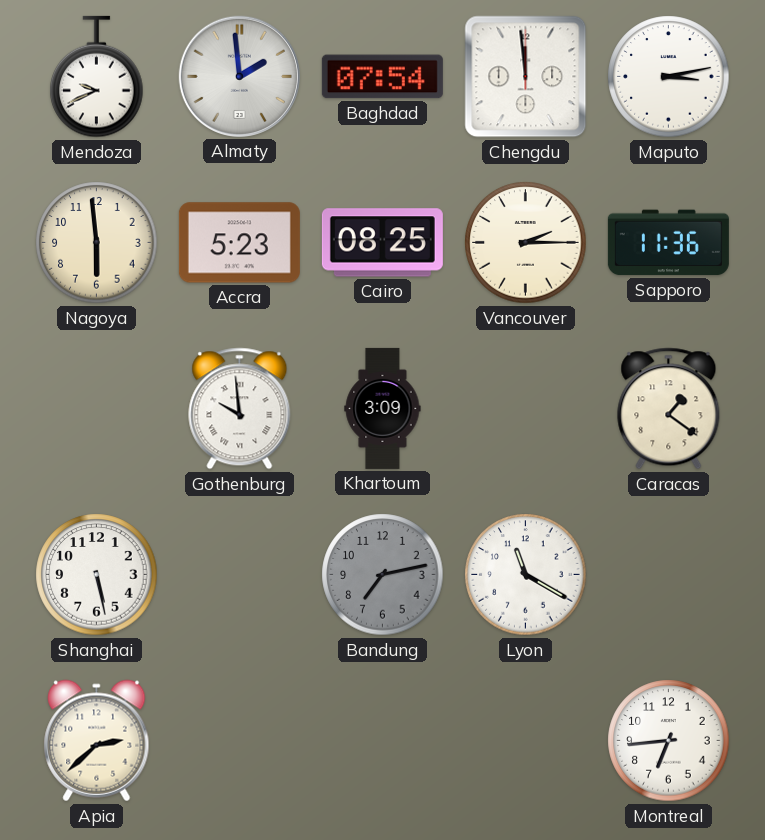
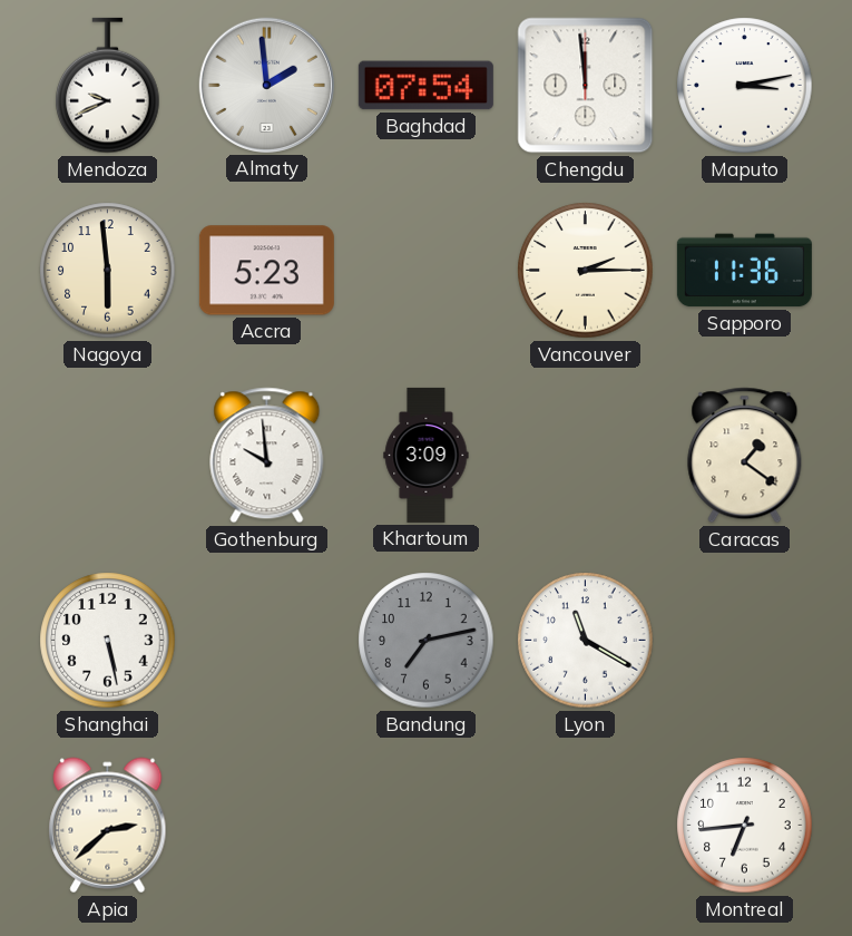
Cairo: 08:25 -> none (382, 243)
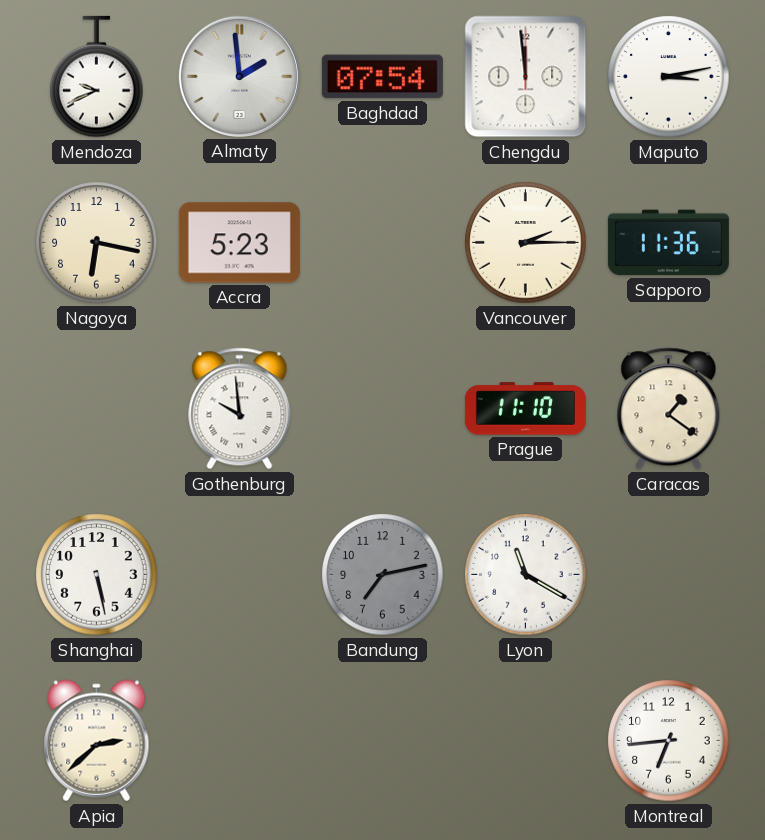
Nagoya: 5:59 -> 6:17 (97, 243)
Khartoum: 3:09 -> none (427, 455)
Prague: none -> 11:10 (525, 409)
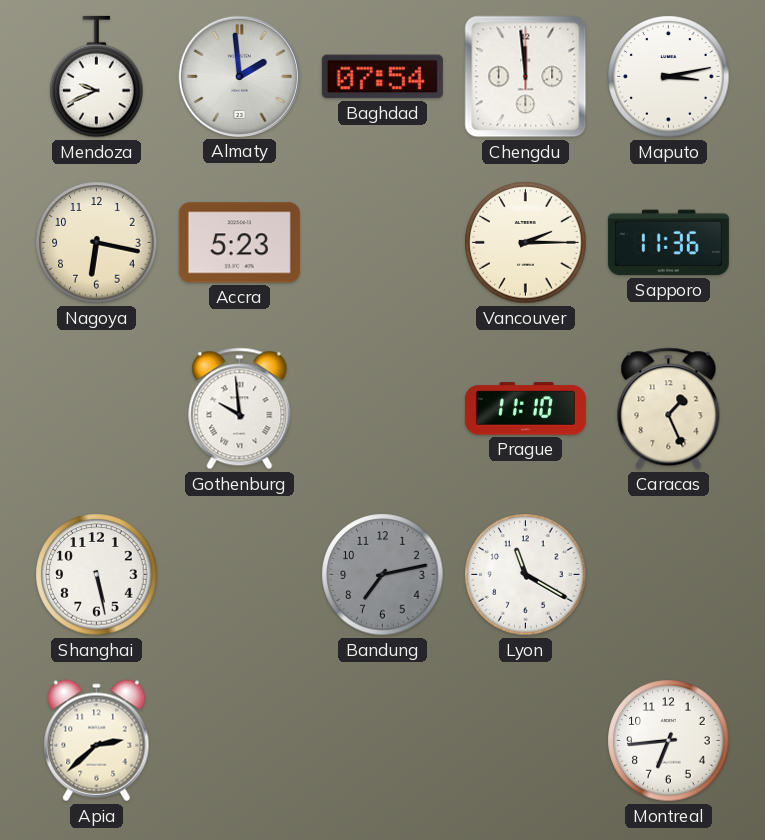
Caracas: 1:21 -> 1:26 (669, 409)
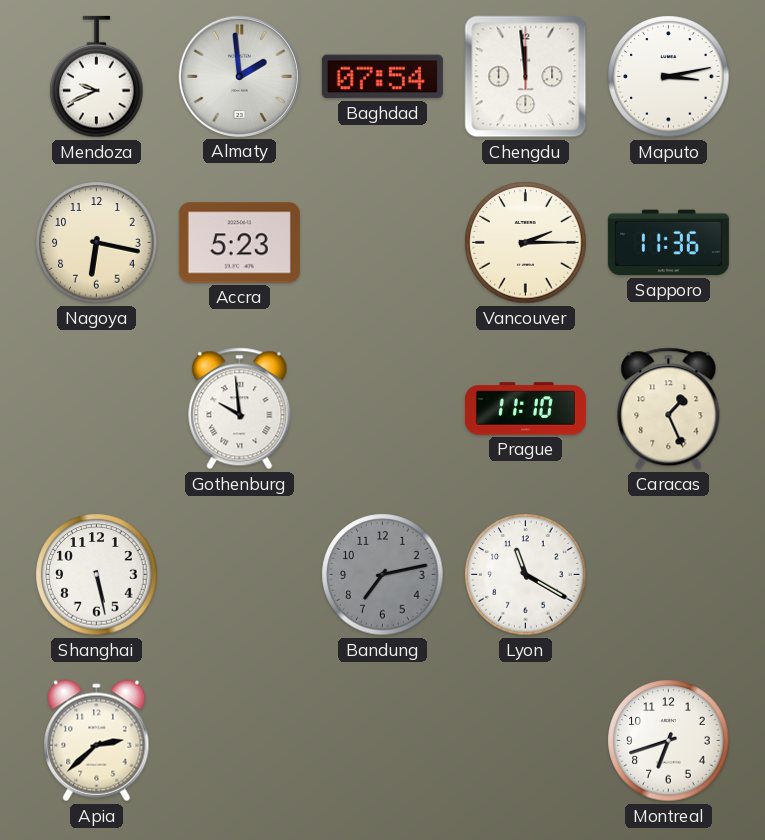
Montreal: 6:44 -> 6:42 (669, 741)
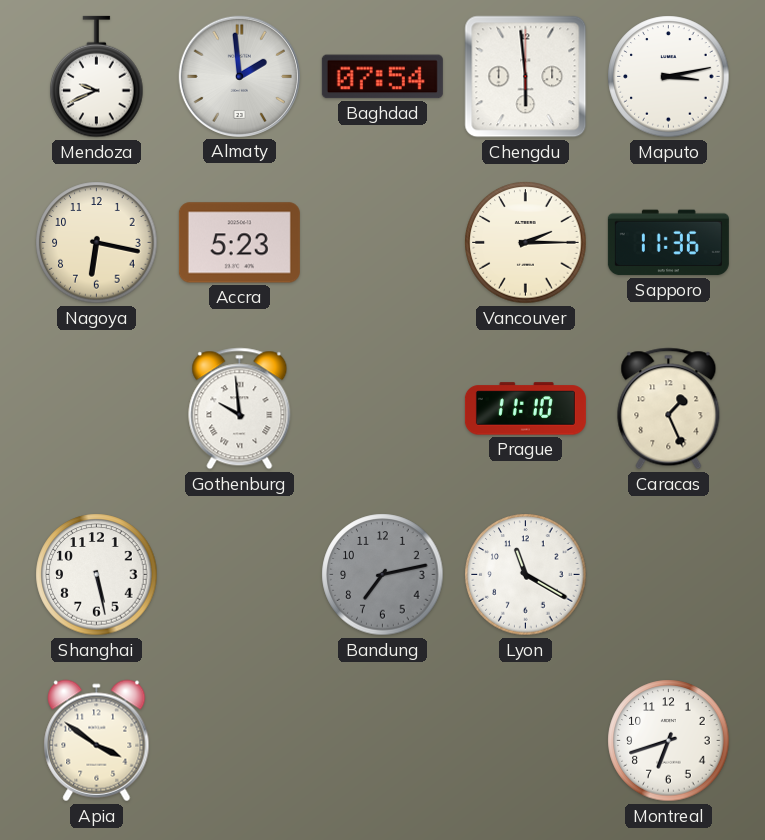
Chengdu: 11:59 -> 5:59 (526, 77)
Apia: 2:38 -> 3:51 (97, 741)
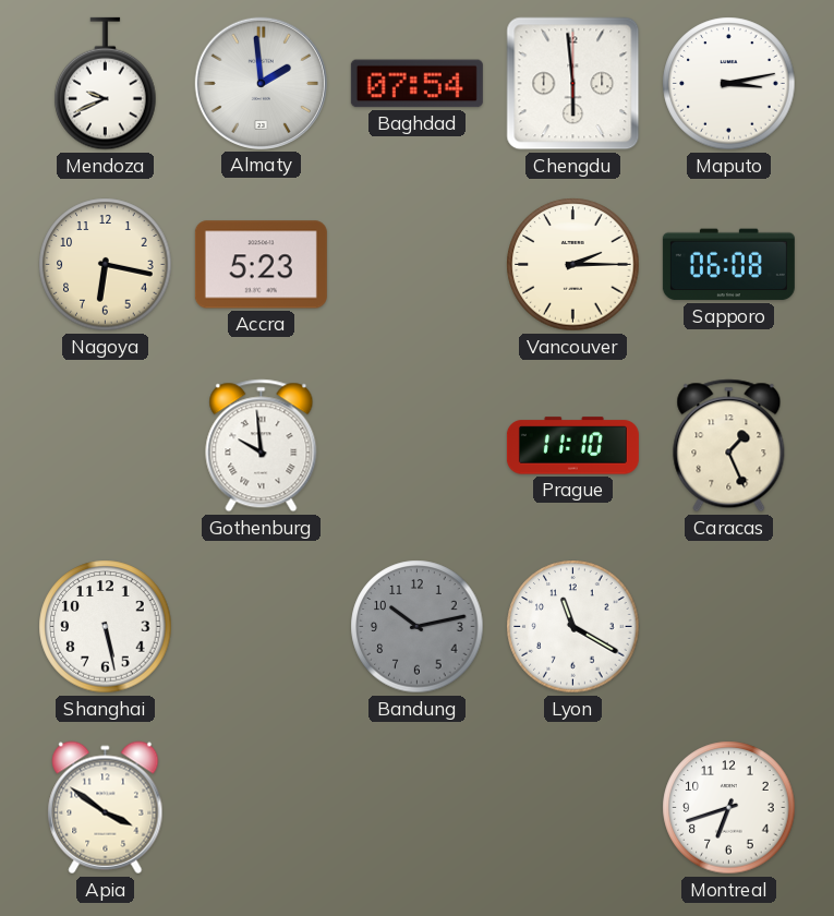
Sapporo: 11:36 -> 06:08 (728, 265)
Bandung: 7:13 -> 10:13 (418, 627)
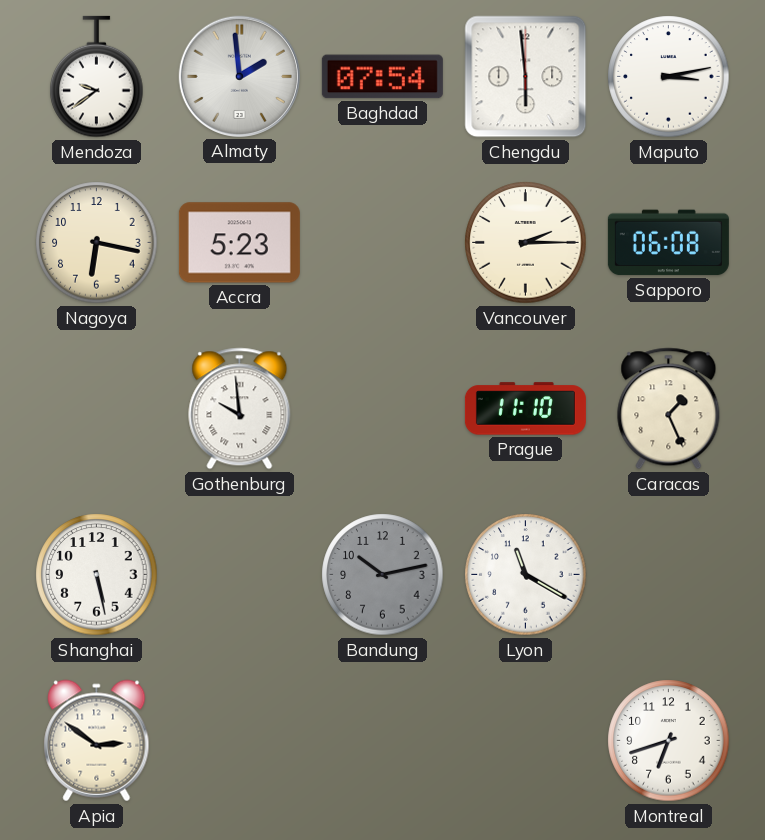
Mendoza: 9:41 -> 9:39 (97, 77)
Apia: 3:51 -> 2:51 (97, 741)
